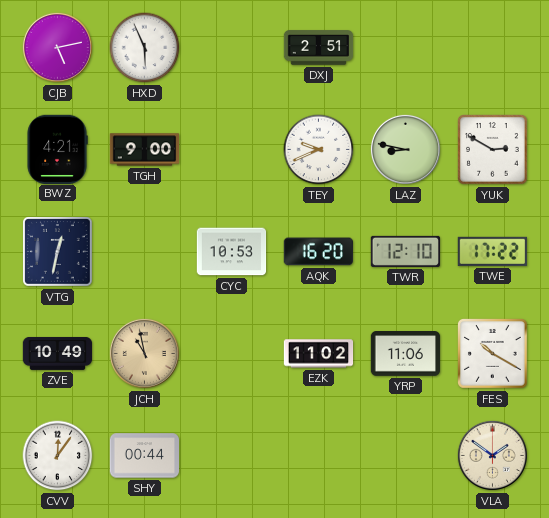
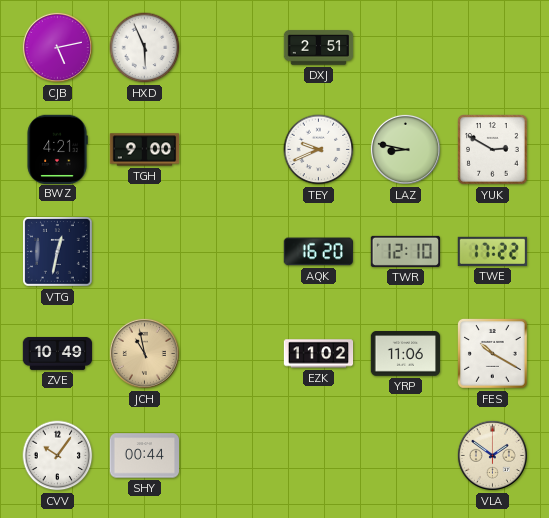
CYC: 10:53 -> none (232, 252)
CVV: 12:06 -> 10:06 (58, 456)
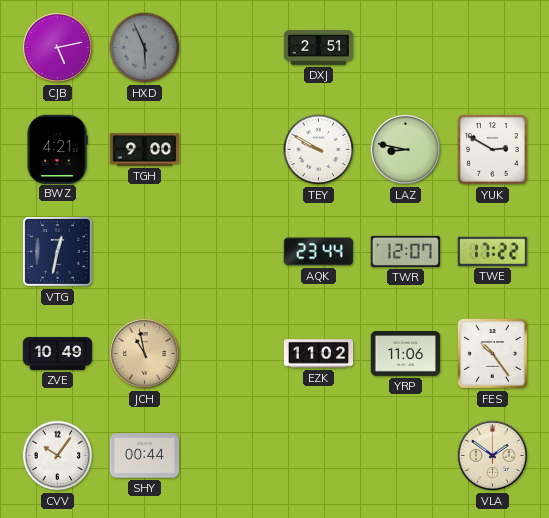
HXD dial: white -> grey (145, 48)
TEY: 9:41 -> 9:50 (319, 150)
AQK: 16:20 -> 23:44 (318, 252)
TWR: 12:10 -> 12:07 (405, 251)
FES: 10:20 -> 10:24 (493, 354)
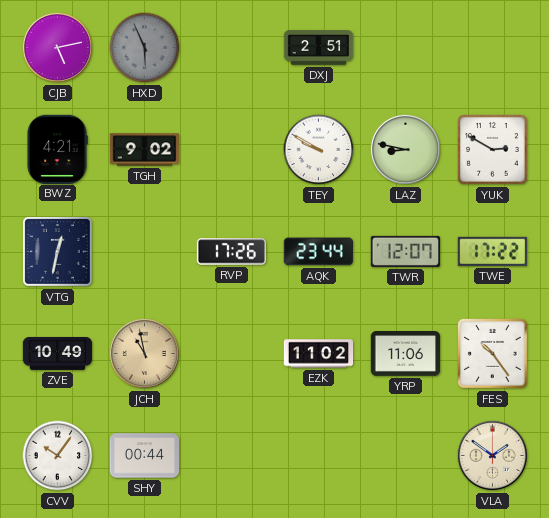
TGH: 9:00 -> 9:02 (145, 150)
RVP: none -> 17:26 (231, 252)
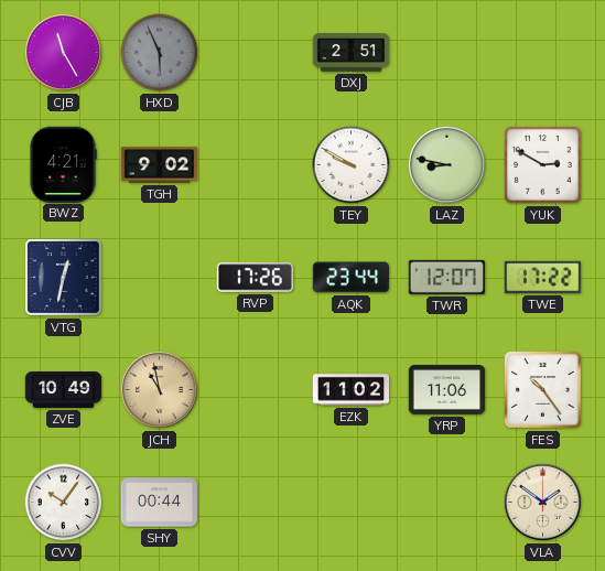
CJB: 5:13 -> 11:25 (63, 52)
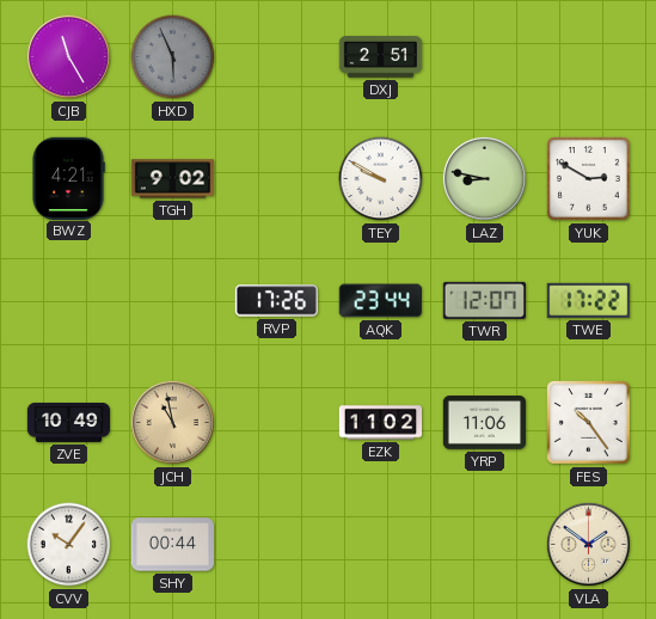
VTG: 12:32 -> none (64, 278)
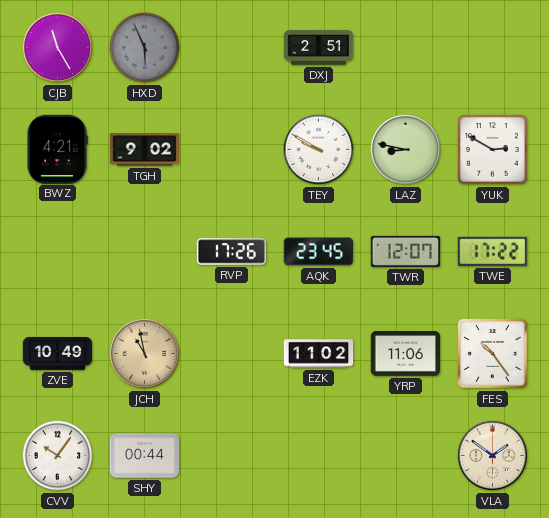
AQK: 23:44 -> 23:45 (318, 252)
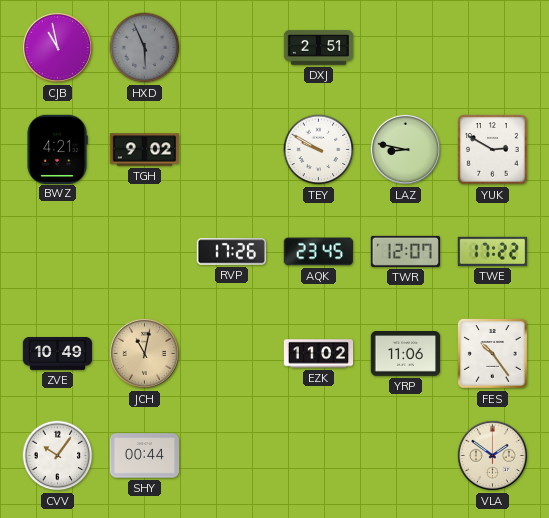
CJB: 11:25 -> 10:58 (57, 47)
JCH: 10:58 -> 11:02 (144, 353)
